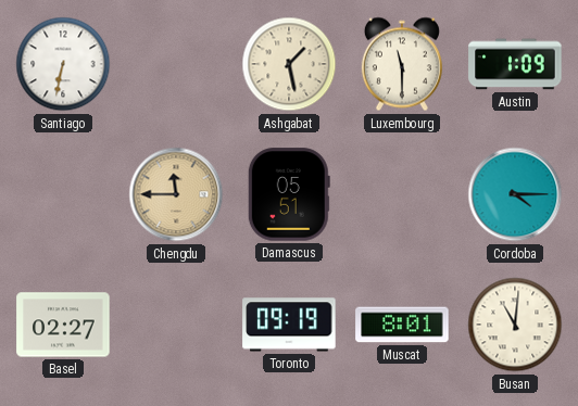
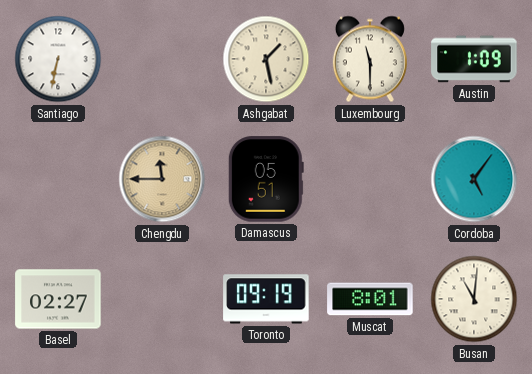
Cordoba: 4:15 -> 5:06 (474, 179)
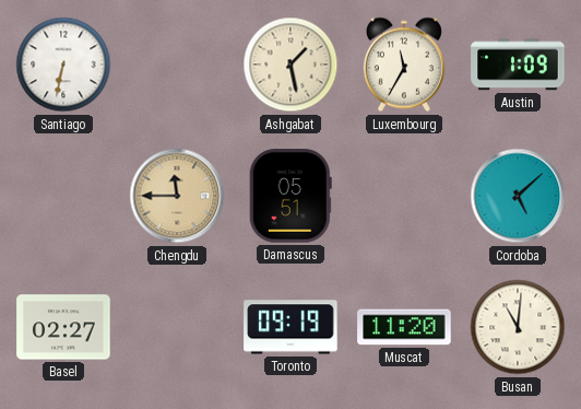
Luxembourg: 11:30 -> 11:35 (404, 65)
Cordoba: 5:06 -> 5:08 (518, 196)
Muscat: 8:01 -> 11:20 (404, 327)
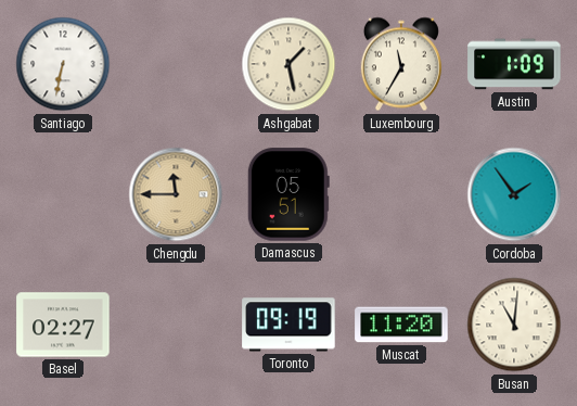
Cordoba: 5:08 -> 1:54 (514, 194)
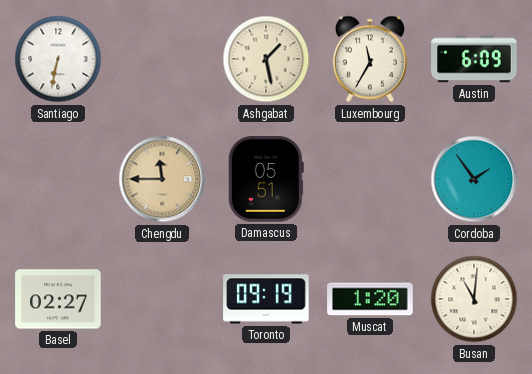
Austin: 1:09 -> 6:09 (474, 59)
Muscat: 11:20 -> 1:20 (370, 299)
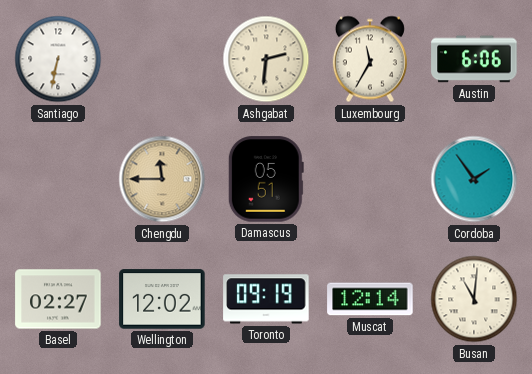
Ashgabat: 1:28 -> 2:31 (266, 59)
Austin: 6:09 -> 6:06 (474, 59)
Wellington: none -> 12:02 (162, 299)
Muscat: 1:20 -> 12:14 (370, 299)
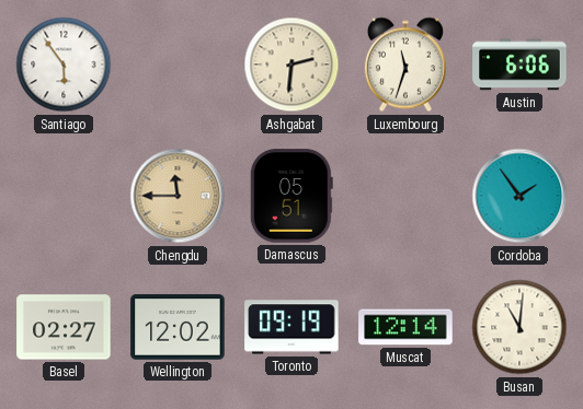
Santiago: 6:32 -> 5:54 (64, 65)
Luxembourg: 11:35 -> 11:33 (405, 65)
